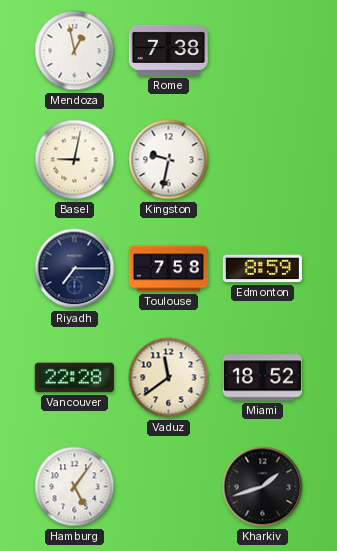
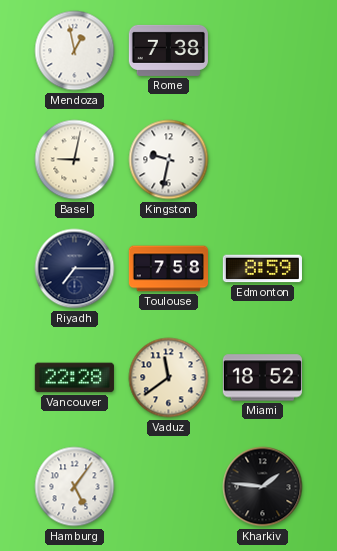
Kharkiv: 1:42 -> 1:46 (263, 487)
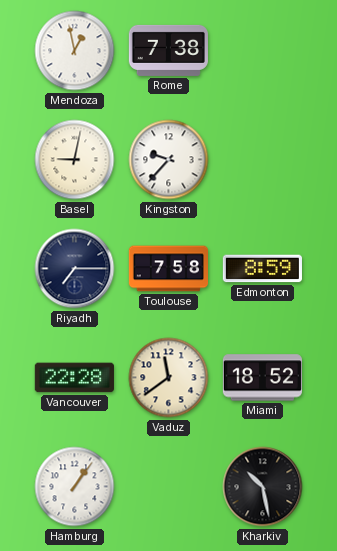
Kingston: 9:32 -> 9:37 (169, 160)
Hamburg: 5:06 -> 1:06 (75, 487)
Kharkiv: 1:46 -> 10:28 (263, 487)
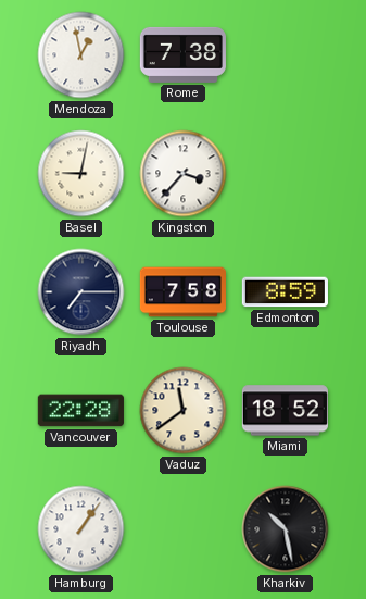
Kingston: 9:37 -> 3:37 (184, 174)
